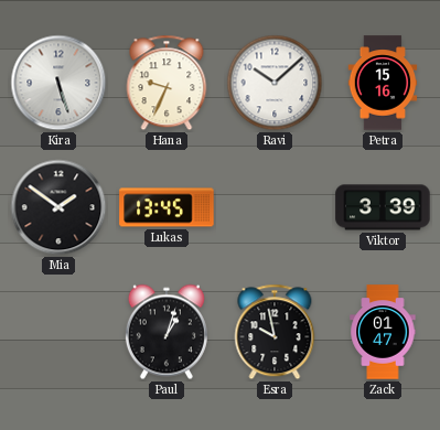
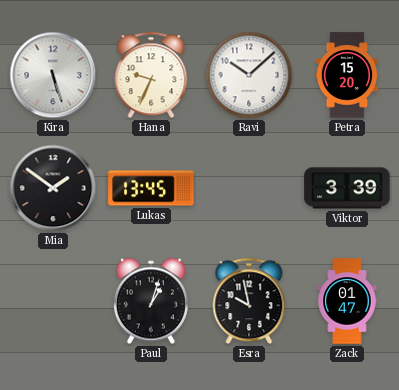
Petra: 15:16 -> 15:20 (347, 75)
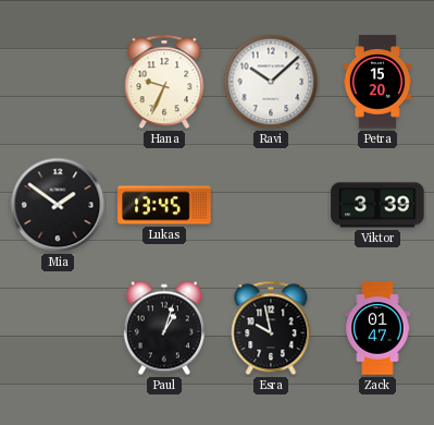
Kira: 5:27 -> none (53, 75)
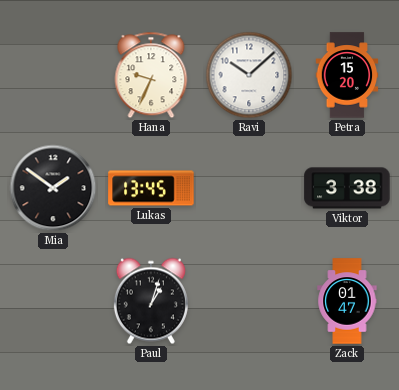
Viktor: 3:39 -> 3:38 (347, 188)
Esra: 9:58 -> none (271, 328)
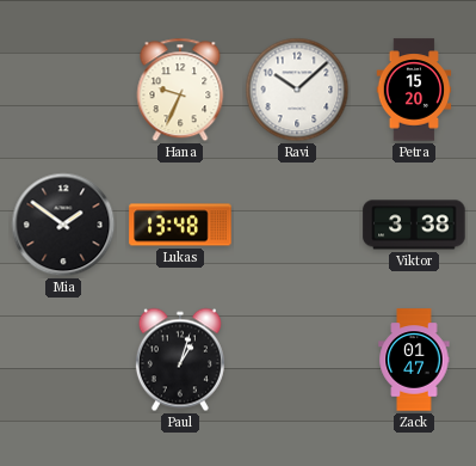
Lukas: 13:45 -> 13:48 (180, 225)
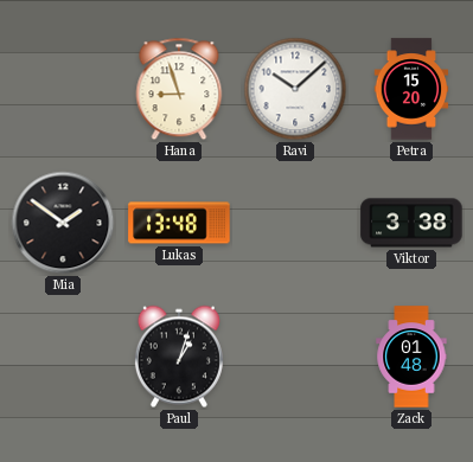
Hana: 9:34 -> 8:57 (179, 89)
Zack: 01:47 -> 01:48 (411, 357)
